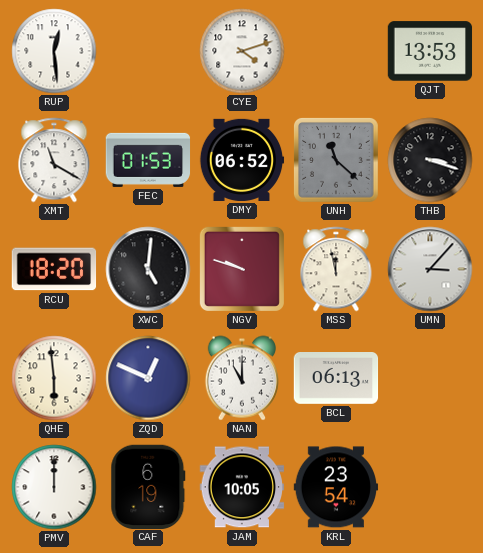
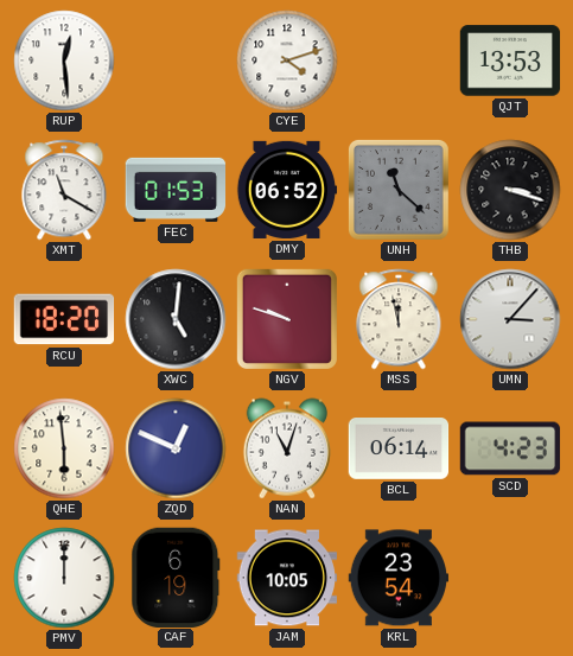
NAN: 11:00 -> 11:03 (286, 448)
BCL: 06:13 -> 06:14 (399, 450)
SCD: none -> 4:23 (510, 448)
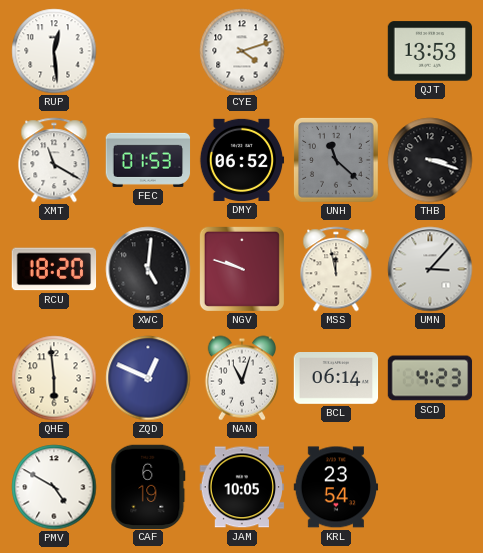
PMV: 12:00 -> 4:50 (54, 487)
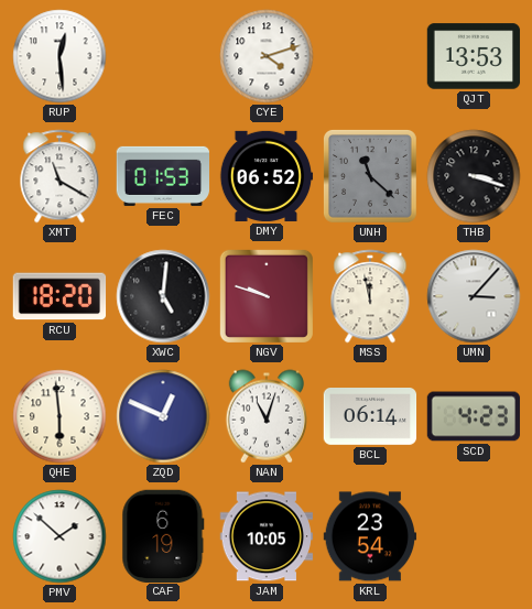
PMV: 4:50 -> 1:52 (59, 536)
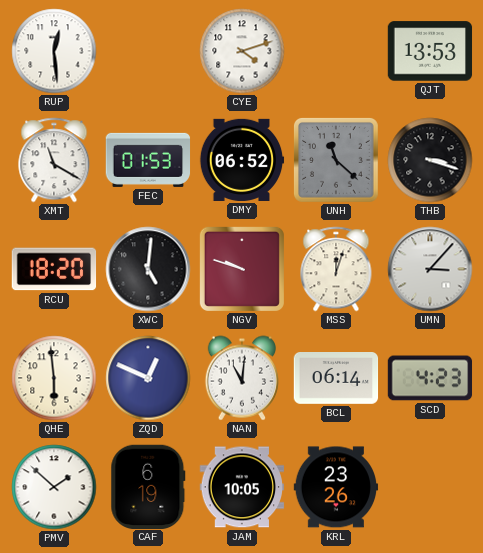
MSS: 11:58 -> 12:03 (336, 269)
NAN: 11:03 -> 11:01 (241, 378)
KRL: 23:54 -> 23:26 (336, 487)
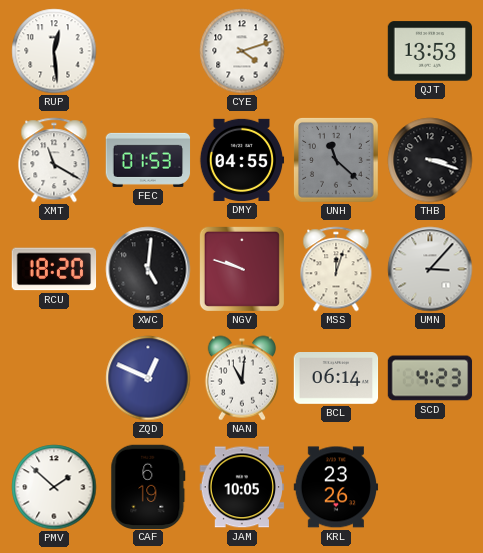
DMY: 06:52 -> 04:55 (242, 160)
QHE: 5:59 -> none (54, 378)
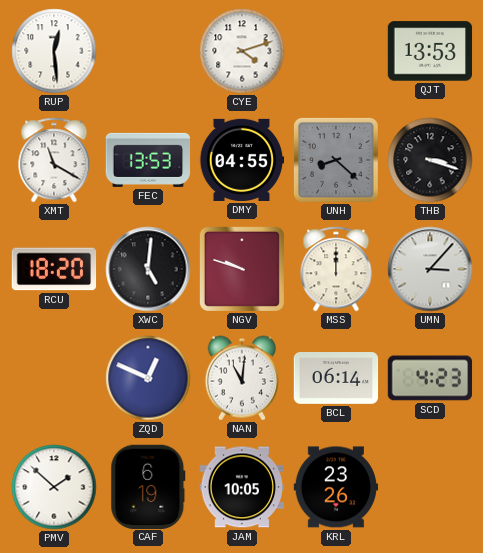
FEC: 01:53 -> 13:53 (148, 160)
UNH: 11:22 -> 8:22 (337, 161)
MSS: 12:03 -> 12:00 (336, 269)
